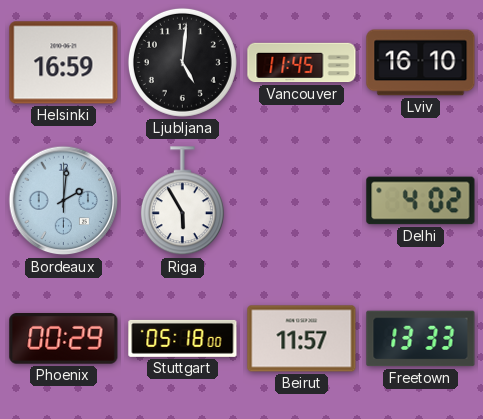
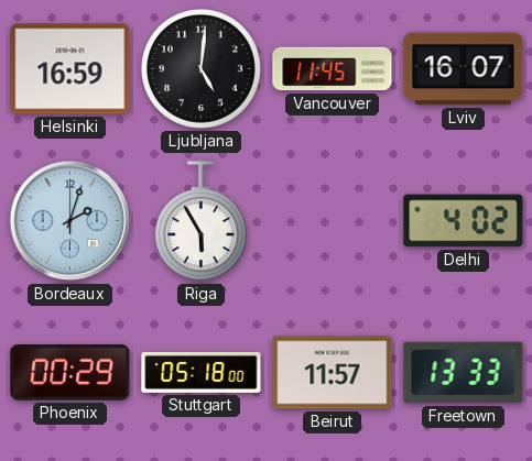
Lviv: 16:10 -> 16:07 (464, 69)
Bordeaux: 2:01 -> 2:03 (70, 221)
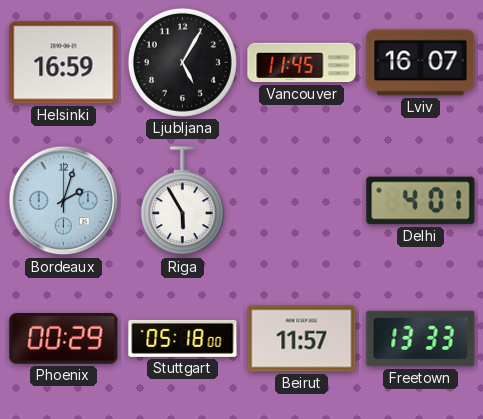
Ljubljana: 5:01 -> 5:05 (182, 62)
Delhi: 4:02 -> 4:01 (421, 201)
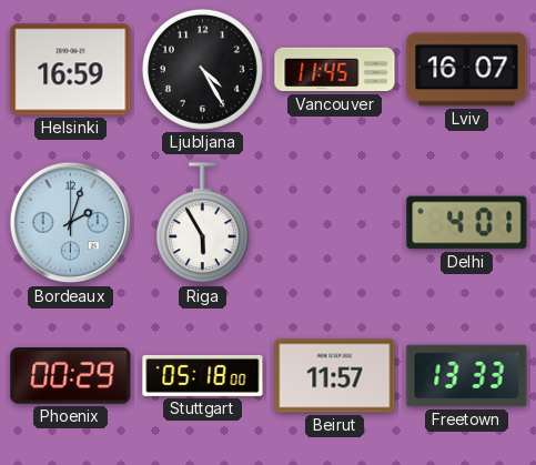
Ljubljana: 5:05 -> 4:25 (202, 69)
